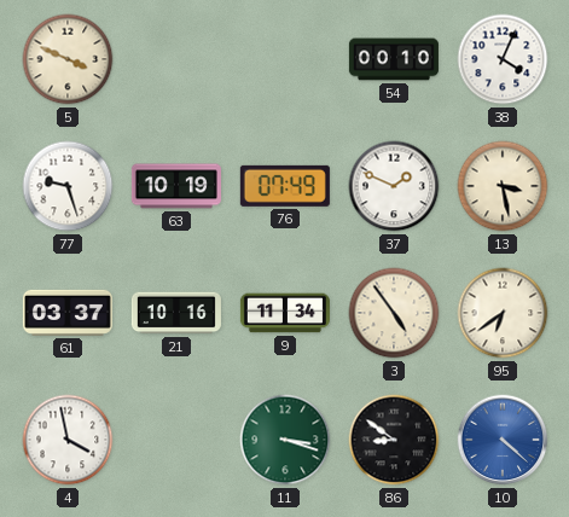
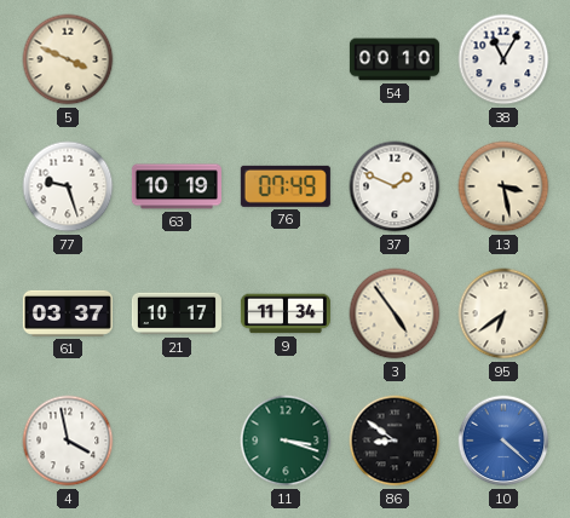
38: 4:04 -> 11:05 (503, 59)
21: 10:16 -> 10:17 (177, 313)
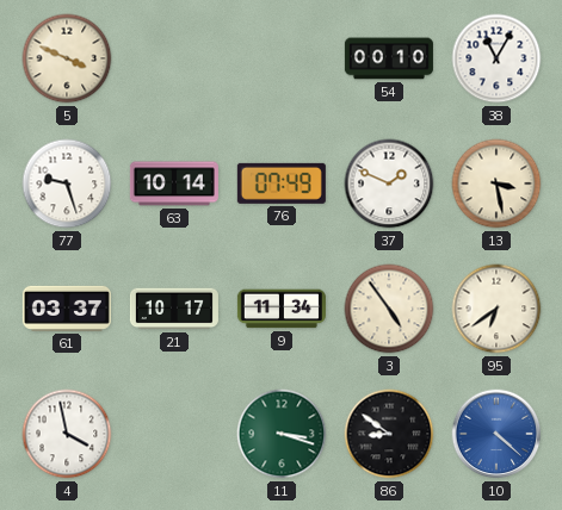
63: 10:19 -> 10:14 (174, 184)
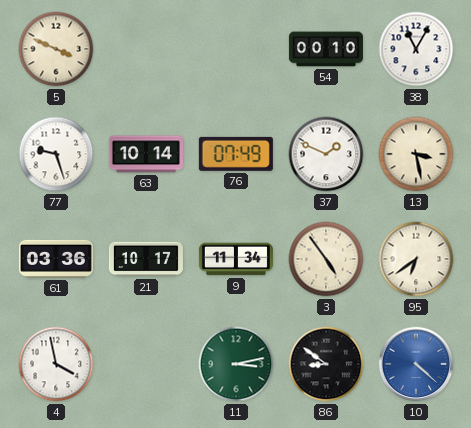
61: 03:37 -> 03:36 (56, 259)
11: 3:18 -> 3:13 (236, 364)
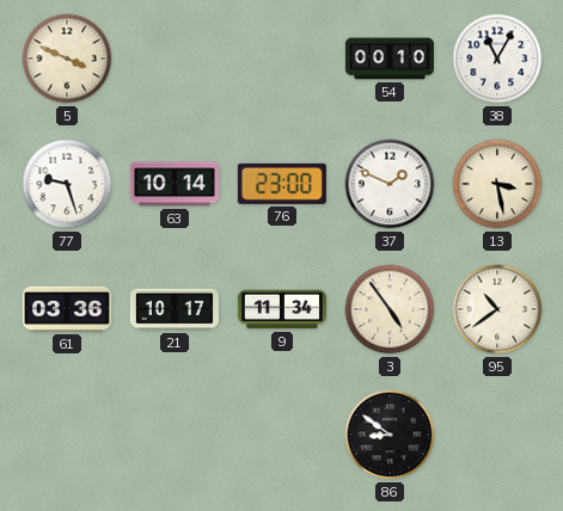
76: 07:49 -> 23:00 (282, 184)
95: 6:39 -> 10:39 (497, 309)
4: 3:58 -> none (56, 364)
11: 3:13 -> none (236, 364)
10: 4:22 -> none (416, 364)
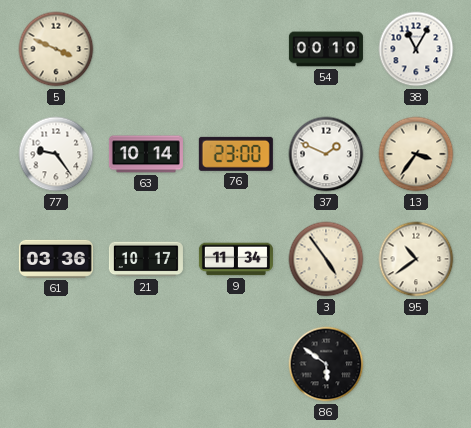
77: 9:27 -> 9:24 (56, 154)
13: 3:28 -> 3:36 (416, 154)
86: 8:51 -> 5:51 (326, 364)
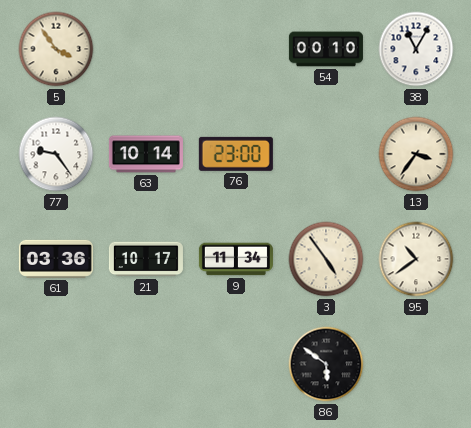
5: 3:49 -> 3:54 (56, 49)
37: 1:49 -> none (326, 154)
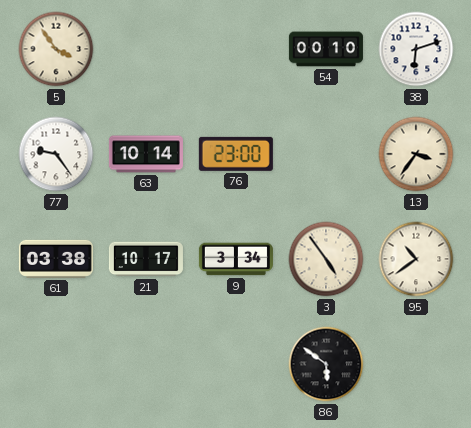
38: 11:05 -> 6:12 (416, 49)
61: 03:36 -> 03:38 (56, 259)
9: 11:34 -> 3:34 (236, 259)
